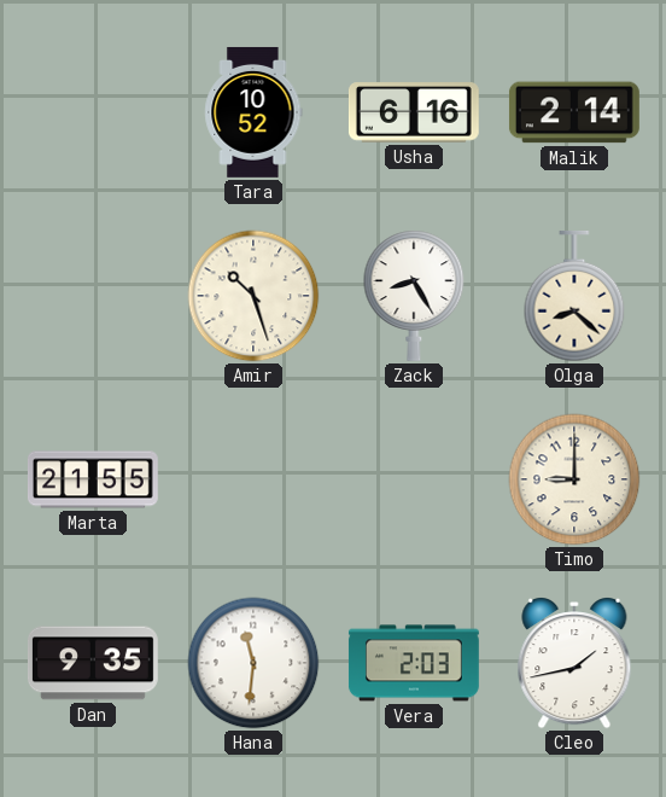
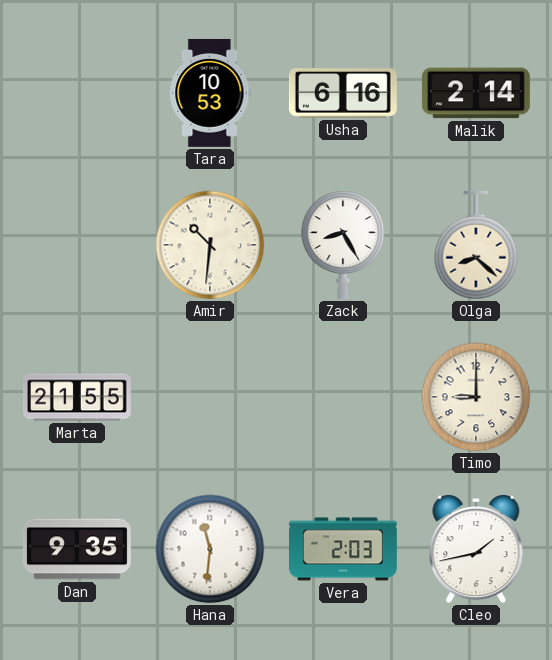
Tara: 10:52 -> 10:53 (210, 93)
Amir: 10:27 -> 10:31 (210, 245)
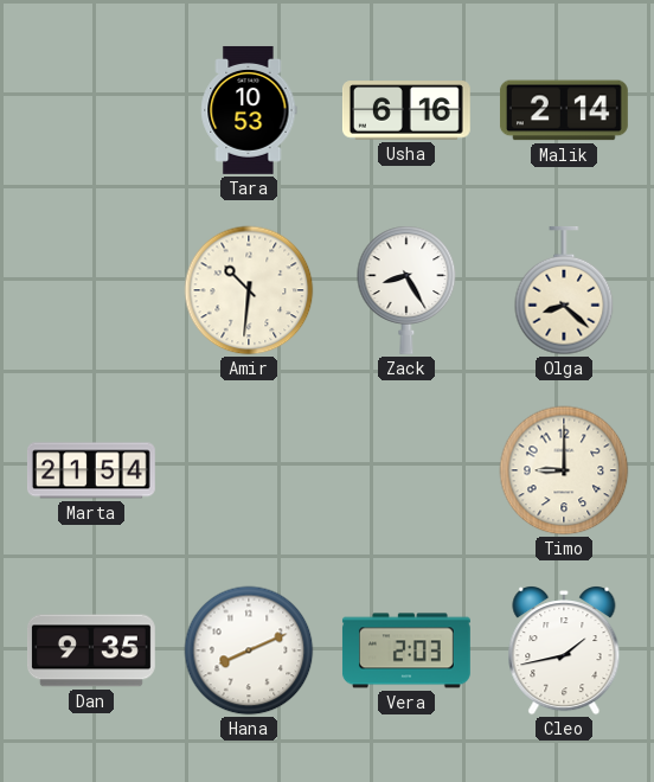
Marta: 21:55 -> 21:54 (91, 470)
Hana: 11:31 -> 8:11 (249, 650)
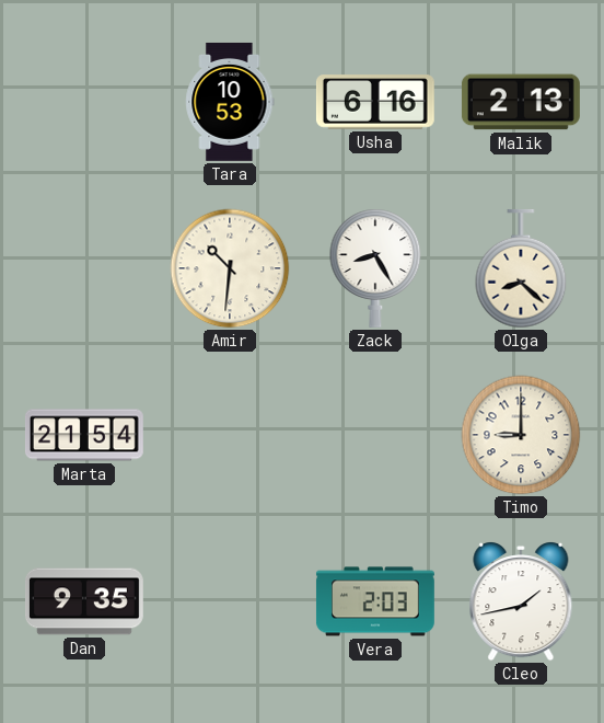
Malik: 2:14 -> 2:13 (521, 102)
Hana: 8:11 -> none (249, 650)
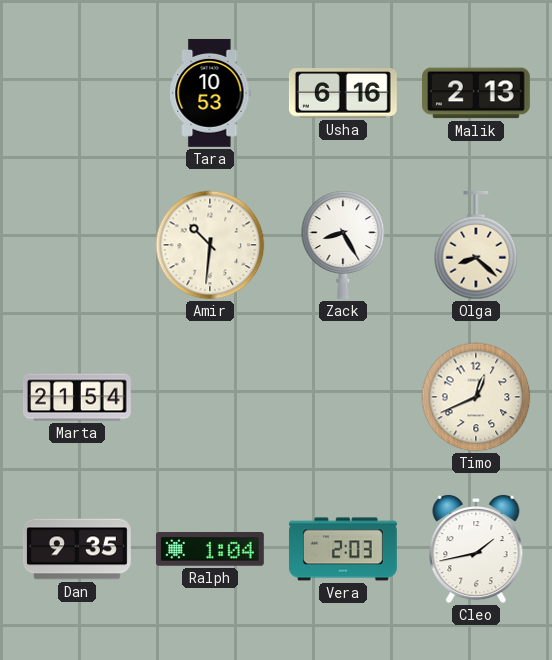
Timo: 9:00 -> 12:41 (476, 397)
Ralph: none -> 1:04 (210, 550)
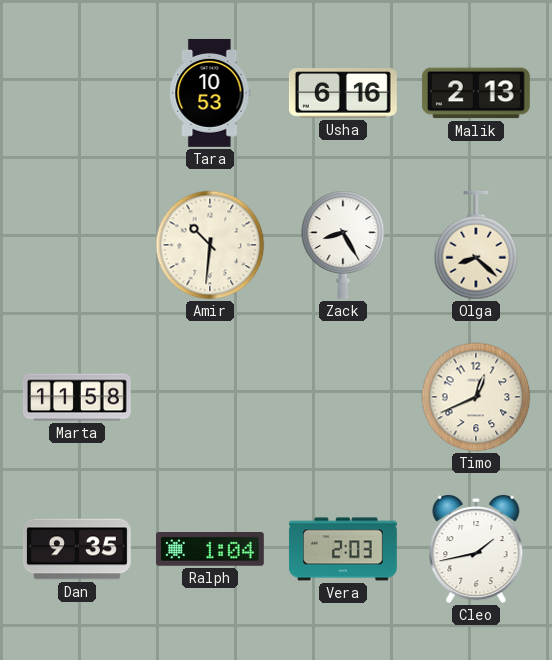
Marta: 21:54 -> 11:58 (77, 397)
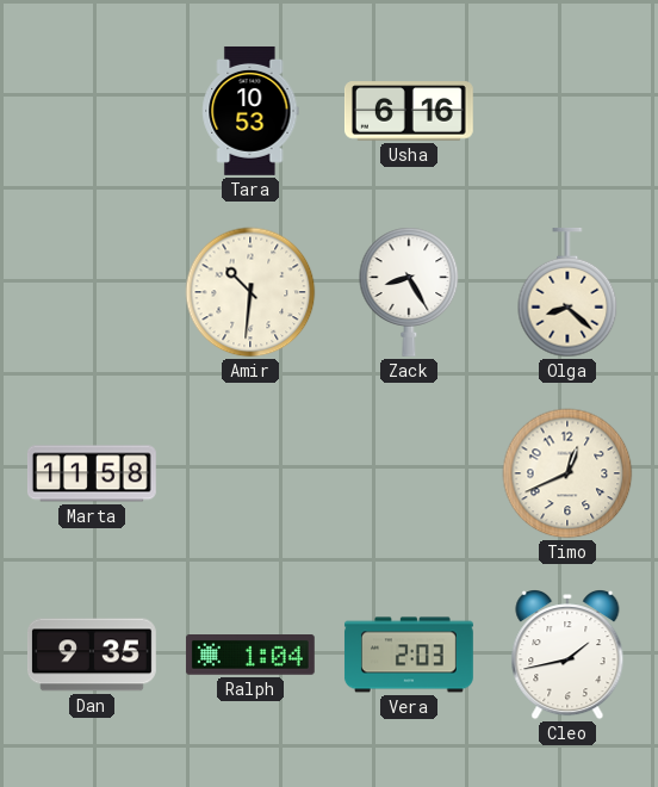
Malik: 2:13 -> none (476, 93)
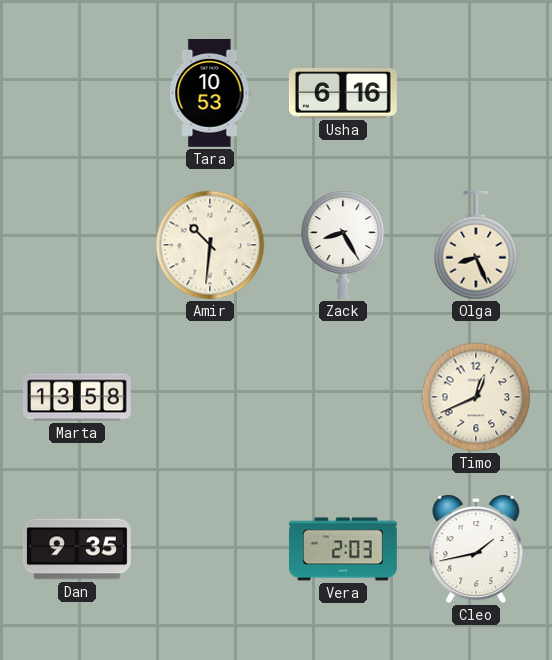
Olga: 8:22 -> 8:26 (476, 245)
Marta: 11:58 -> 13:58 (77, 397)
Ralph: 1:04 -> none (250, 656)
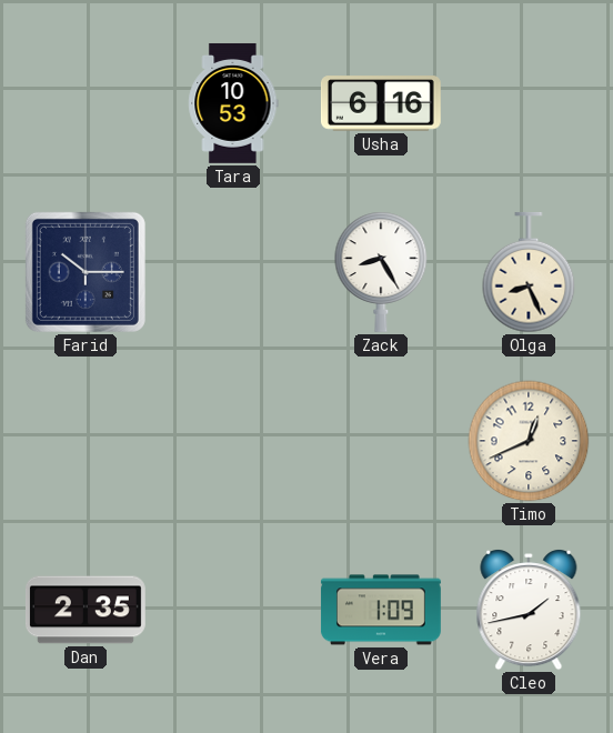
Farid: none -> 10:15 (86, 272)
Amir: 10:31 -> none (210, 245)
Marta: 13:58 -> none (77, 397)
Dan: 9:35 -> 2:35 (87, 610)
Vera: 2:03 -> 1:09 (381, 610)
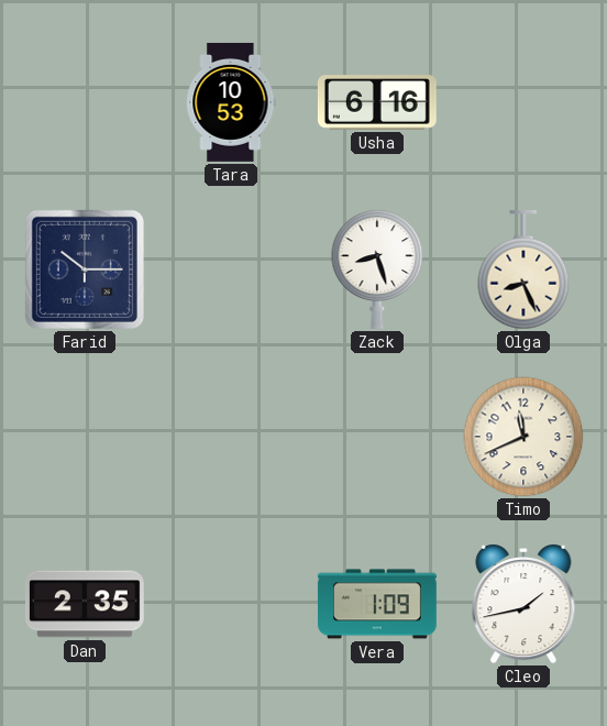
Zack: 8:25 -> 8:27 (377, 269)
Timo: 12:41 -> 11:41 (523, 437)
